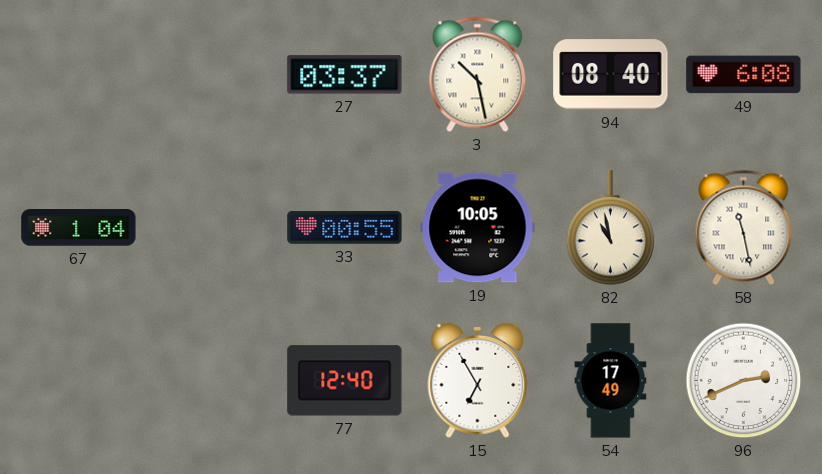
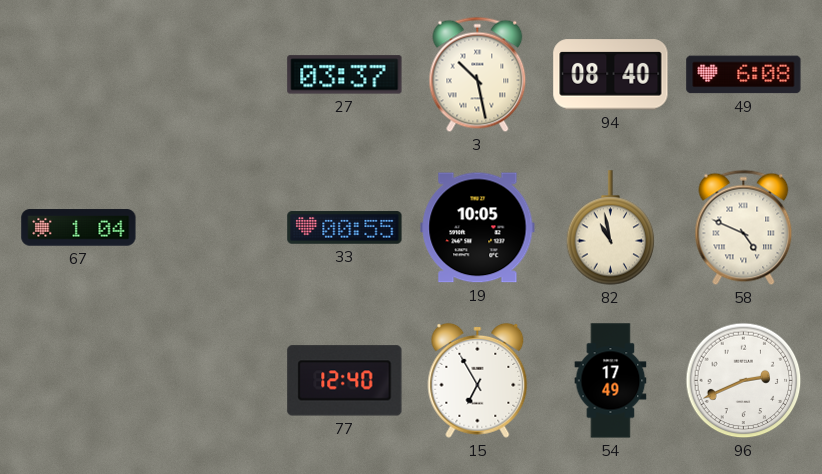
58: 11:28 -> 4:49 (744, 228)
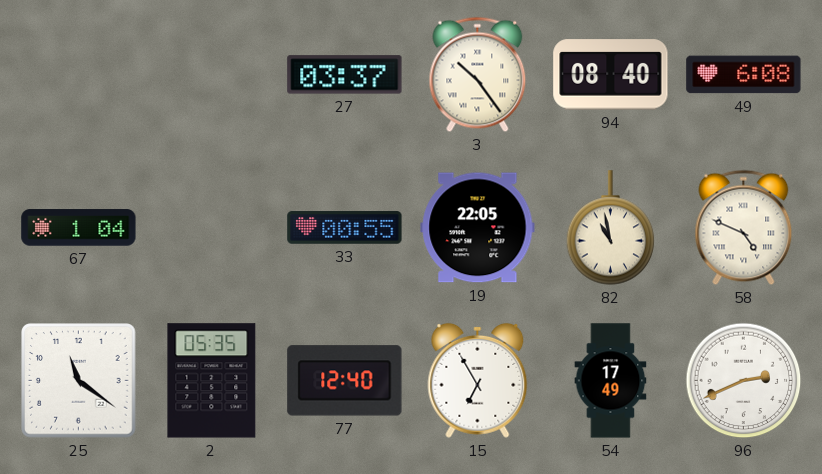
3: 10:28 -> 10:24 (478, 75)
19: 10:05 -> 22:05 (478, 228)
25: none -> 11:21 (79, 381)
2: none -> 05:35 (212, 381)
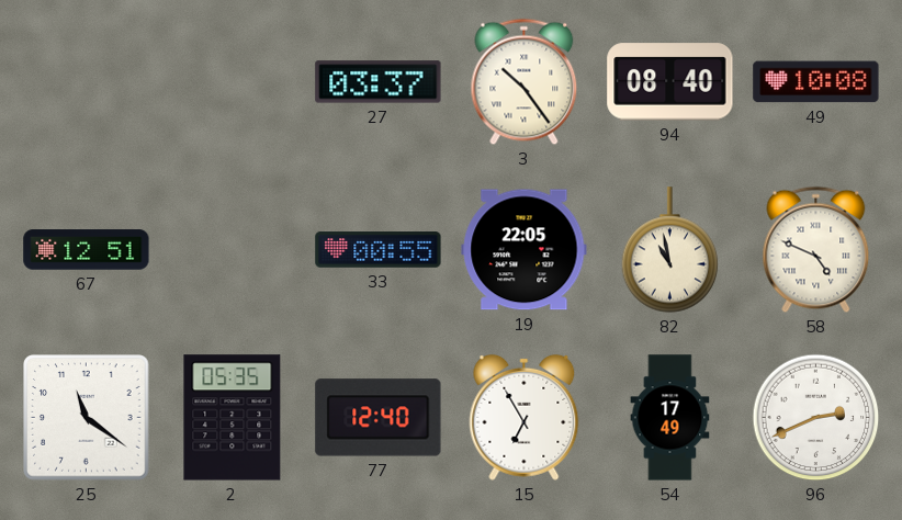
49: 6:08 -> 10:08 (816, 82)
67: 1:04 -> 12:51 (87, 250)
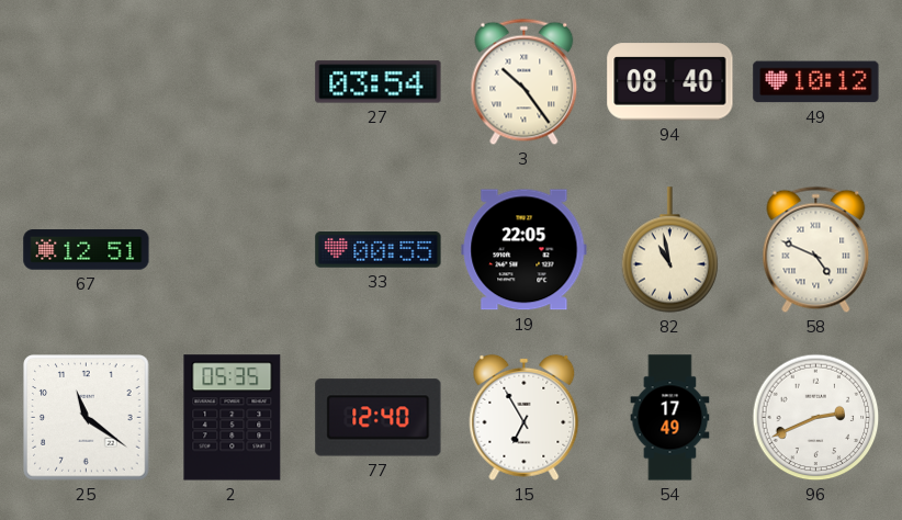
27: 03:37 -> 03:54 (379, 82)
49: 10:08 -> 10:12 (816, 82)
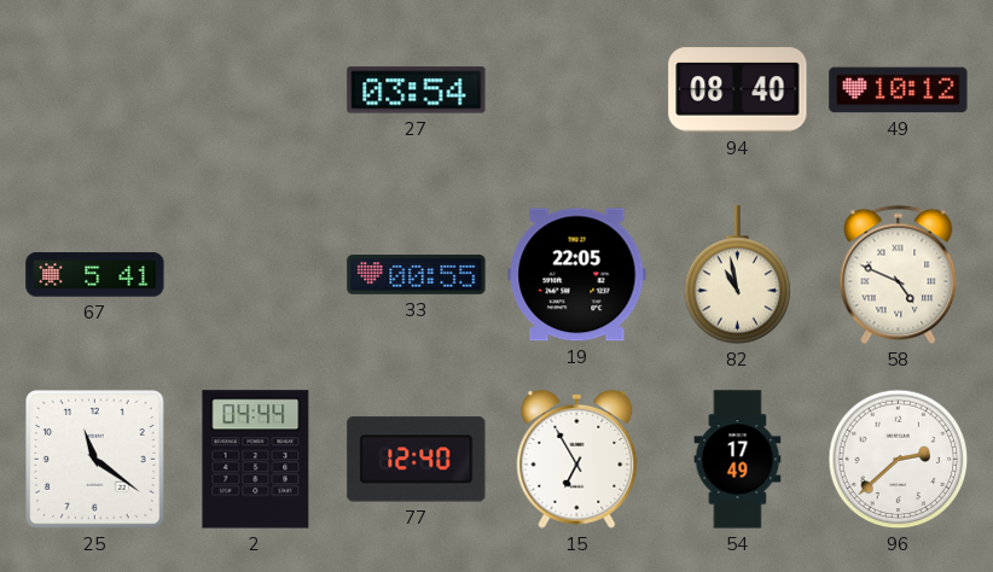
3: 10:24 -> none (525, 82)
67: 12:51 -> 5:41 (95, 275)
2: 05:35 -> 04:44 (256, 460)
96: 2:41 -> 2:38 (899, 460)
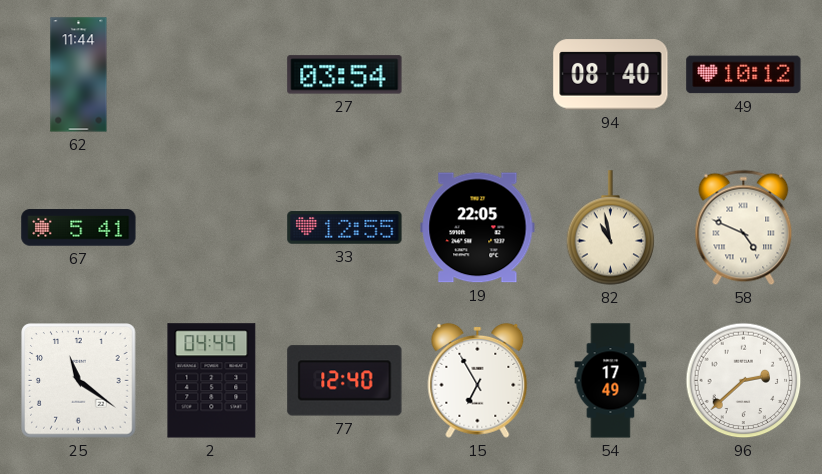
62: none -> 11:44 (79, 75)
33: 00:55 -> 12:55 (345, 228)
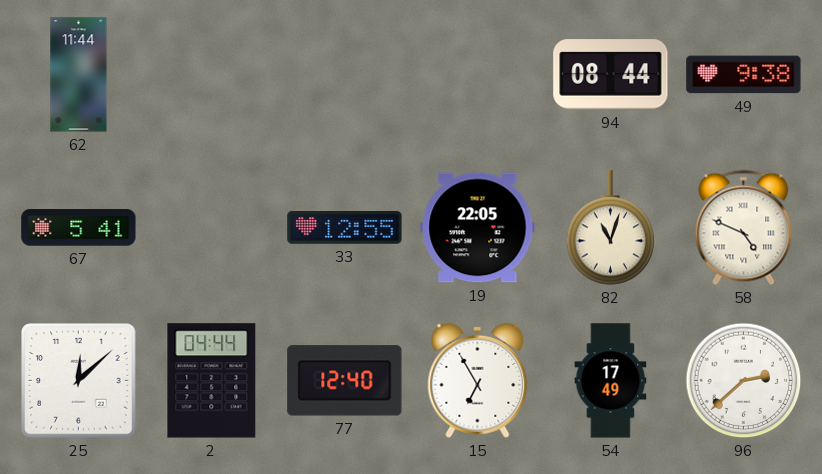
27: 03:54 -> none (345, 75)
94: 08:40 -> 08:44 (611, 75)
49: 10:12 -> 9:38 (744, 75)
82: 10:58 -> 11:03 (611, 228)
25: 11:21 -> 12:08 (79, 381)
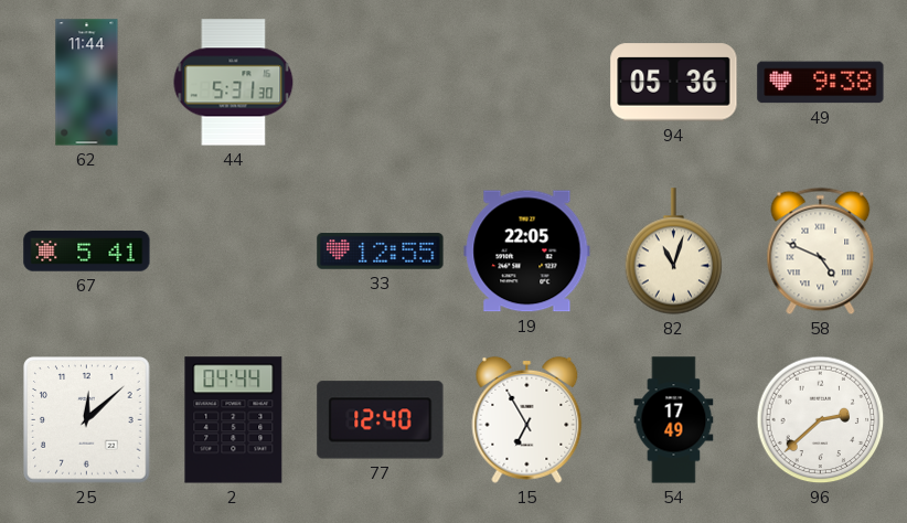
44: none -> 5:31 (234, 83)
94: 08:44 -> 05:36 (674, 83)
